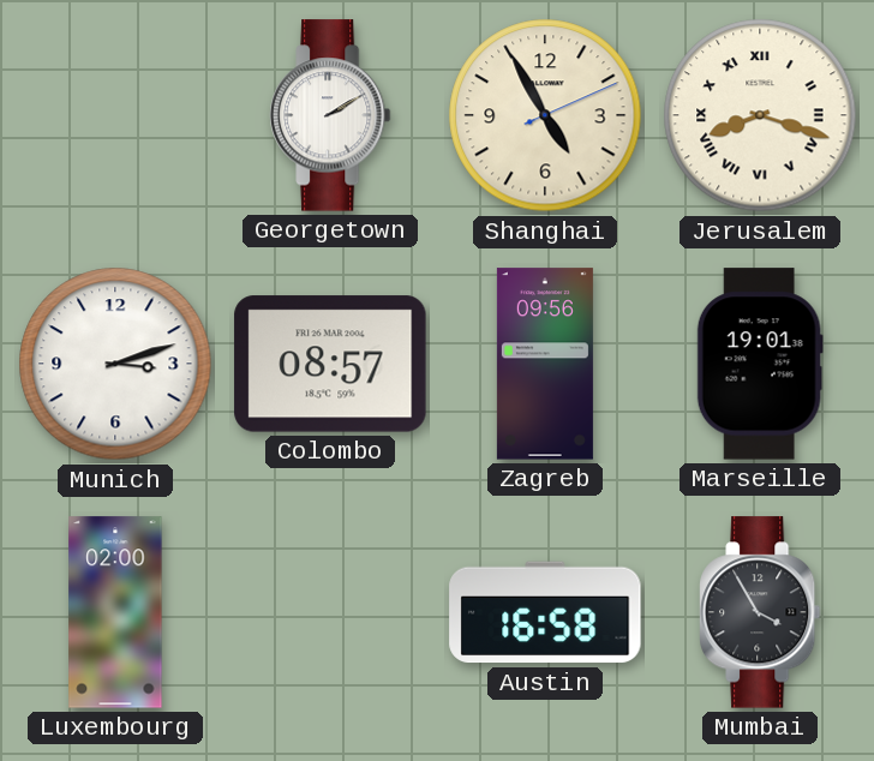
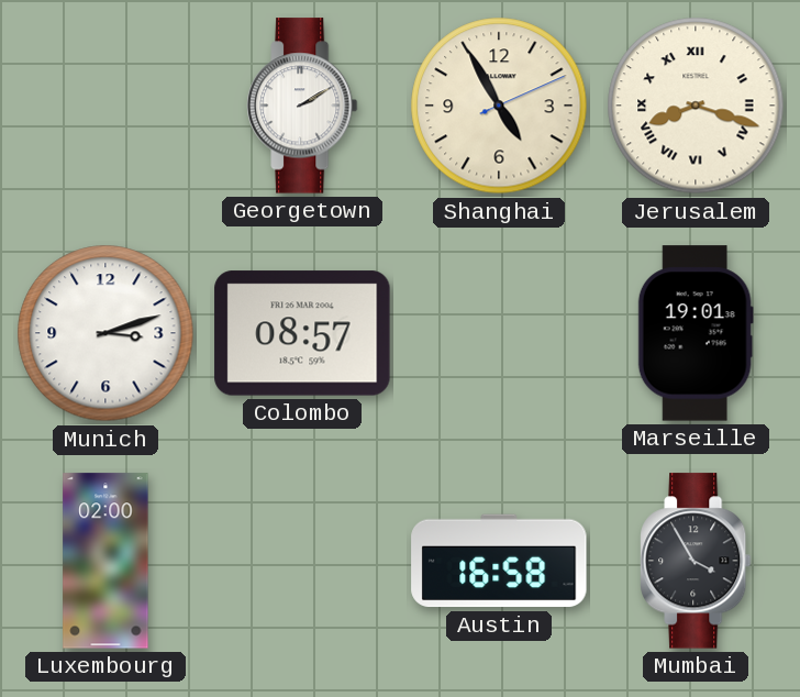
Zagreb: 09:56 -> none (545, 364)
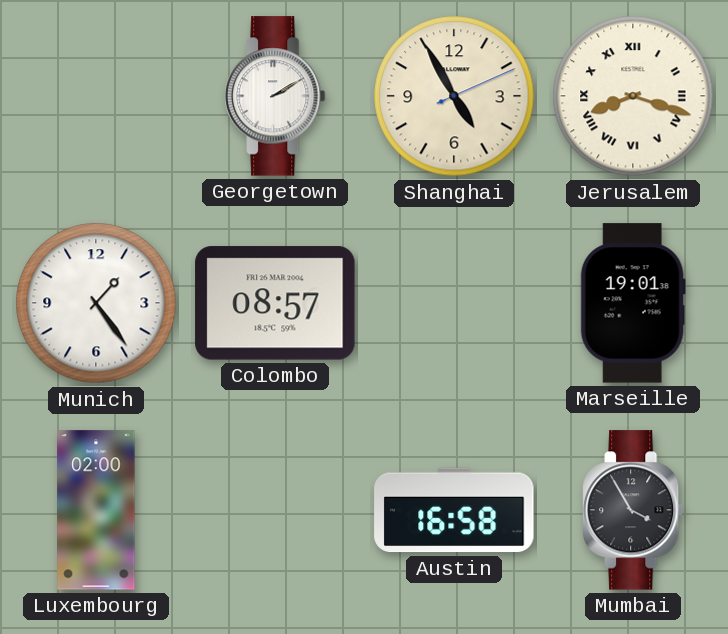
Munich: 3:12 -> 1:24 (96, 303)
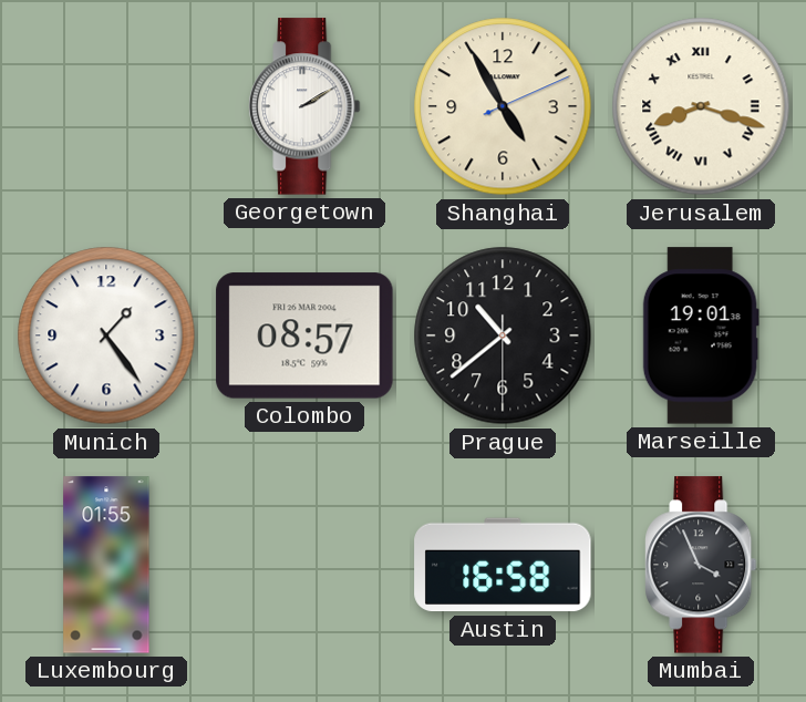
Prague: none -> 10:38 (503, 335)
Luxembourg: 02:00 -> 01:55 (106, 565)
Mumbai: 3:55 -> 3:56 (701, 565)
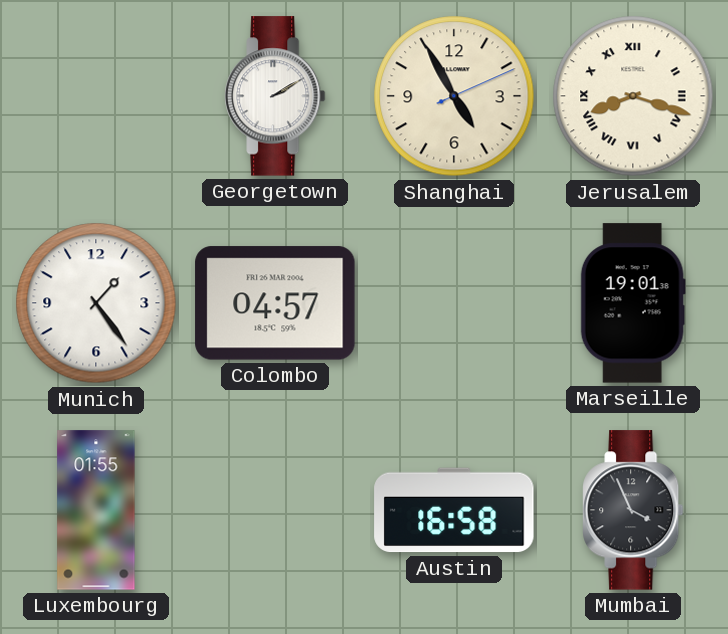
Colombo: 08:57 -> 04:57 (275, 303)
Prague: 10:38 -> none (503, 335)
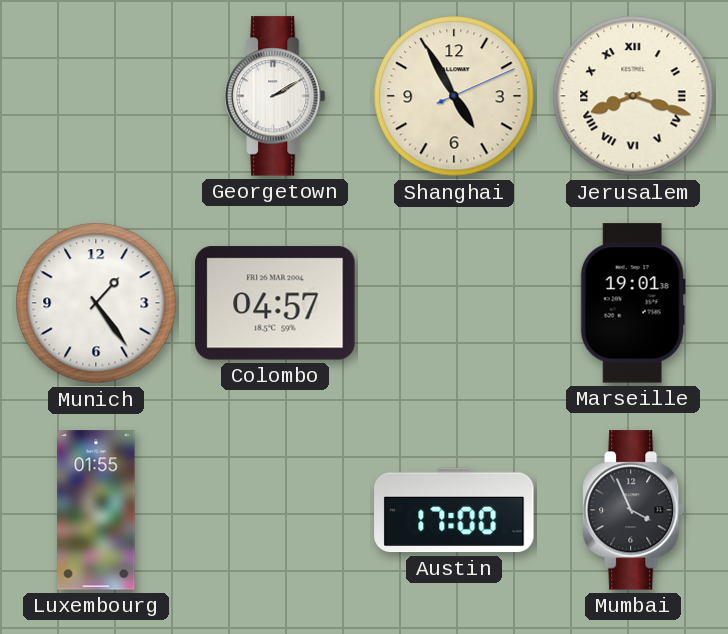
Austin: 16:58 -> 17:00 (454, 510)
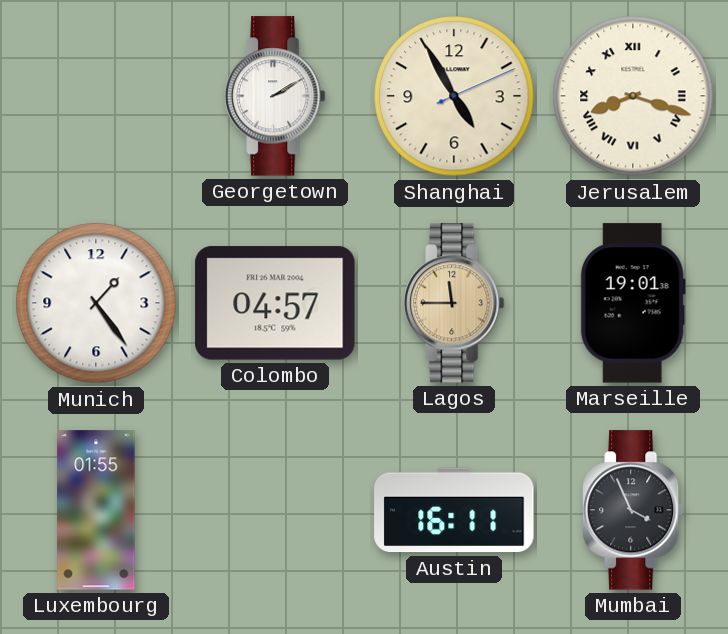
Lagos: none -> 11:45 (454, 303)
Austin: 17:00 -> 16:11 (454, 510)
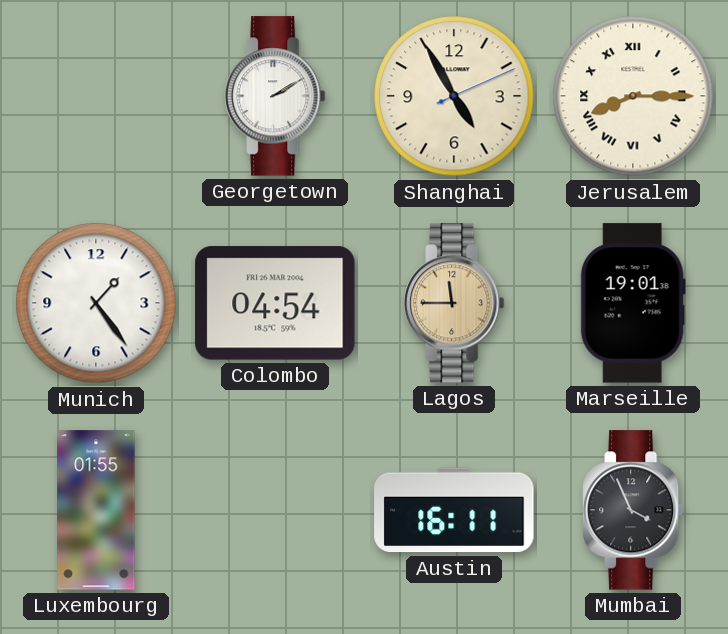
Jerusalem: 8:18 -> 8:15 (633, 96)
Colombo: 04:57 -> 04:54 (275, 303)
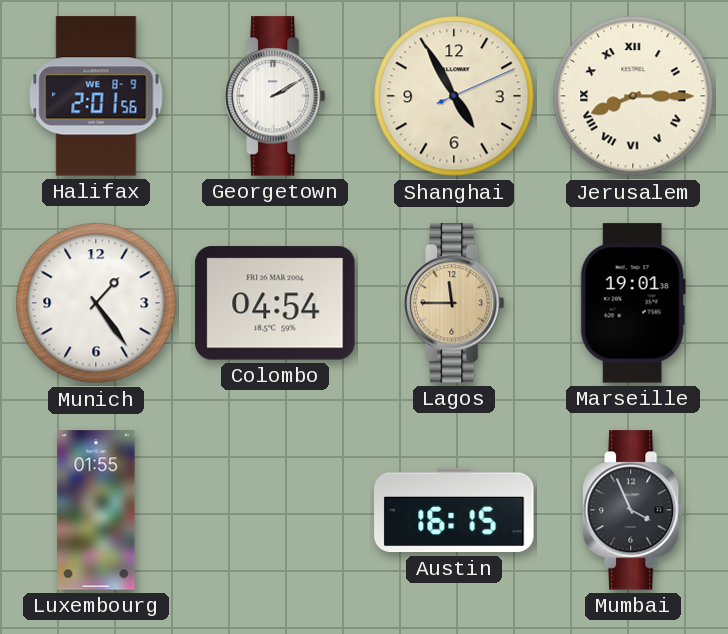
Halifax: none -> 2:01 (96, 96)
Austin: 16:11 -> 16:15 (454, 510)
